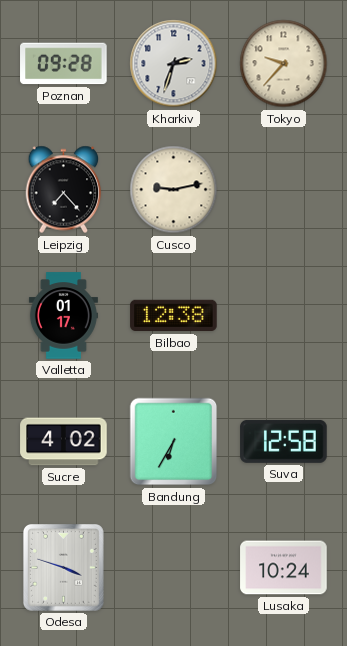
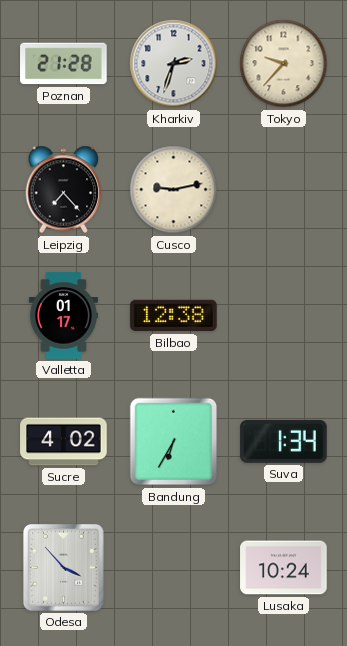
Poznan: 09:28 -> 21:28 (64, 64)
Suva: 12:58 -> 1:34 (284, 441)
Odesa: 3:48 -> 3:53 (63, 568)
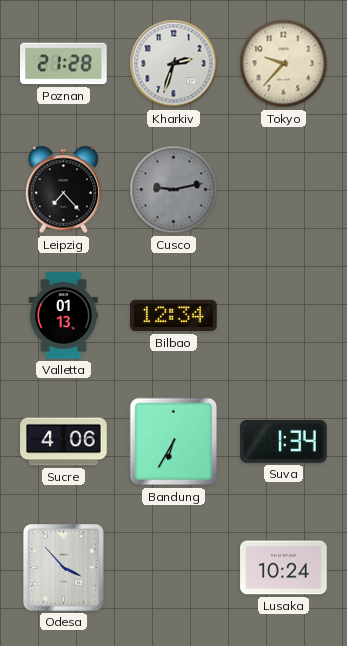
Cusco dial: cream -> grey (174, 190)
Valletta: 01:17 -> 01:13 (63, 316)
Bilbao: 12:38 -> 12:34 (174, 316)
Sucre: 4:02 -> 4:06 (64, 442)
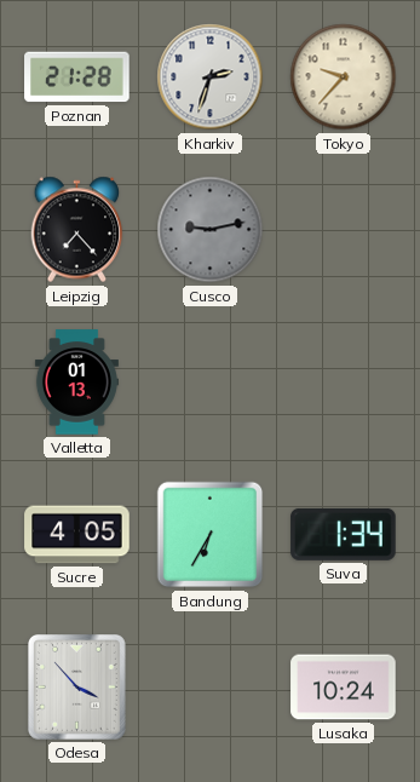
Bilbao: 12:34 -> none (174, 316)
Sucre: 4:06 -> 4:05 (77, 535)
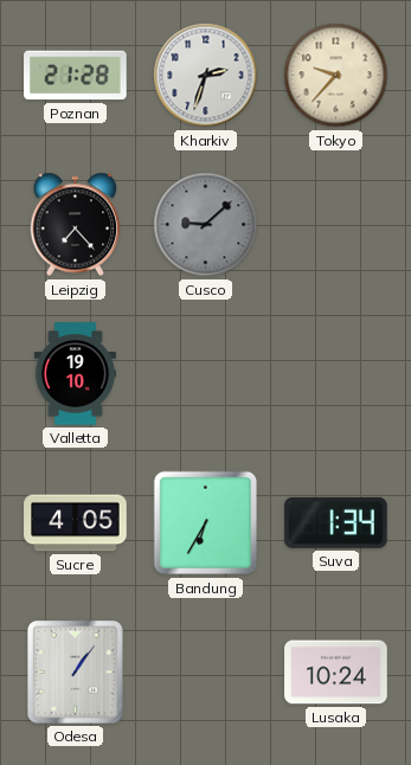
Cusco: 9:13 -> 9:08 (206, 225)
Valletta: 01:13 -> 19:10 (75, 374)
Odesa: 3:53 -> 1:06 (75, 673)
